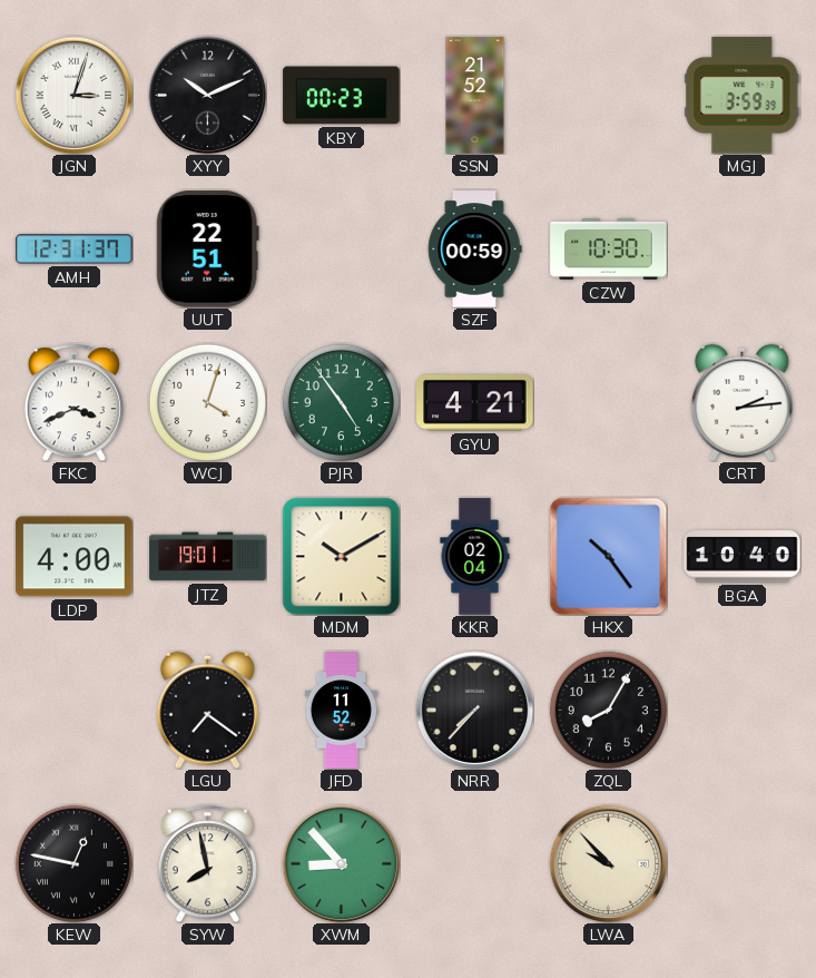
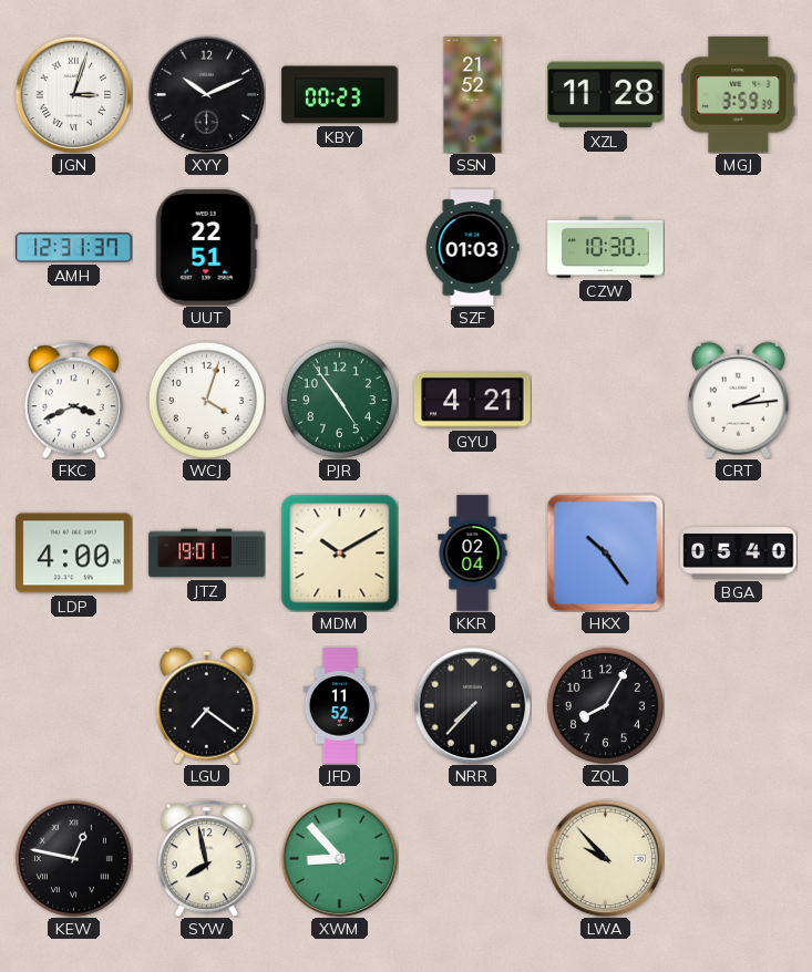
XZL: none -> 11:28 (606, 95)
SZF: 00:59 -> 01:03 (472, 248)
BGA: 10:40 -> 05:40 (739, 554)
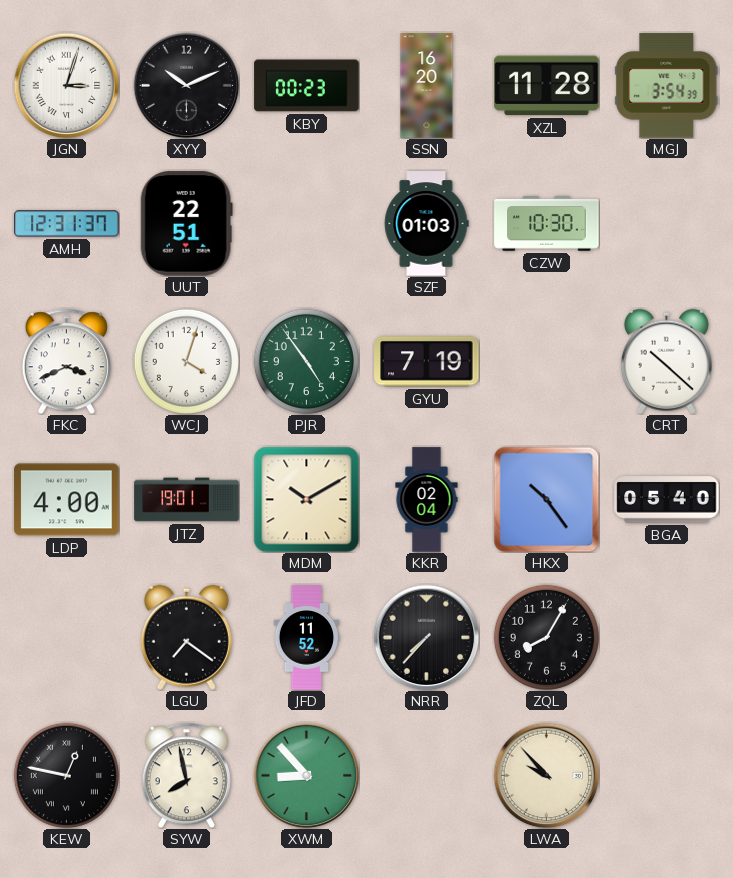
SSN: 21:52 -> 16:20 (427, 86)
MGJ: 3:59 -> 3:54 (667, 86)
GYU: 4:21 -> 7:19 (427, 362)
CRT: 2:14 -> 10:22 (666, 361)
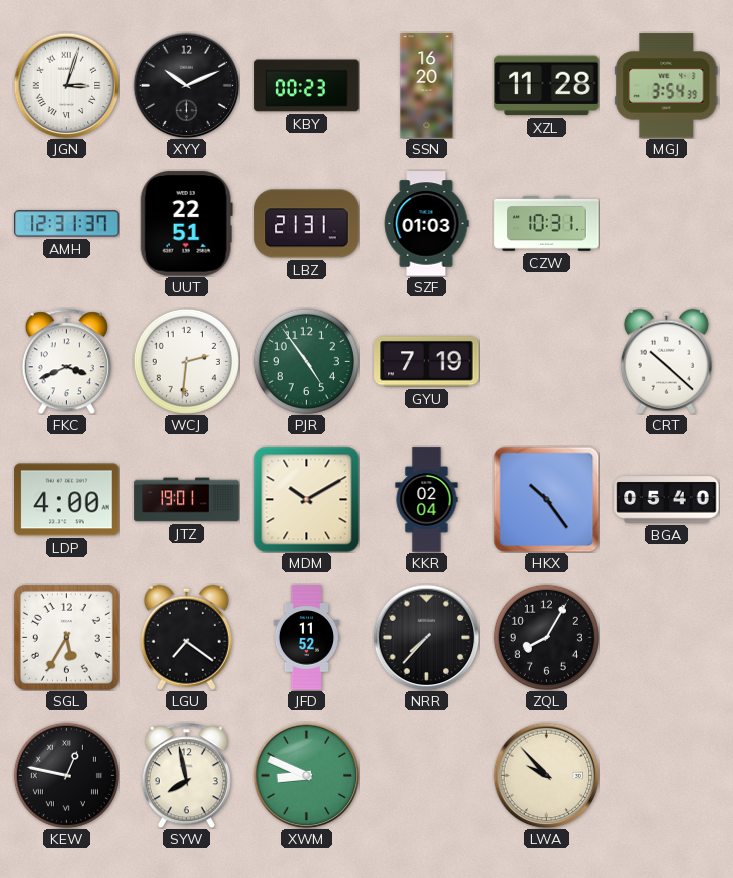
LBZ: none -> 21:31 (307, 224)
CZW: 10:30 -> 10:31 (547, 224)
WCJ: 4:03 -> 2:31 (186, 361)
SGL: none -> 5:35 (66, 637)
XWM: 8:53 -> 8:49 (306, 775)
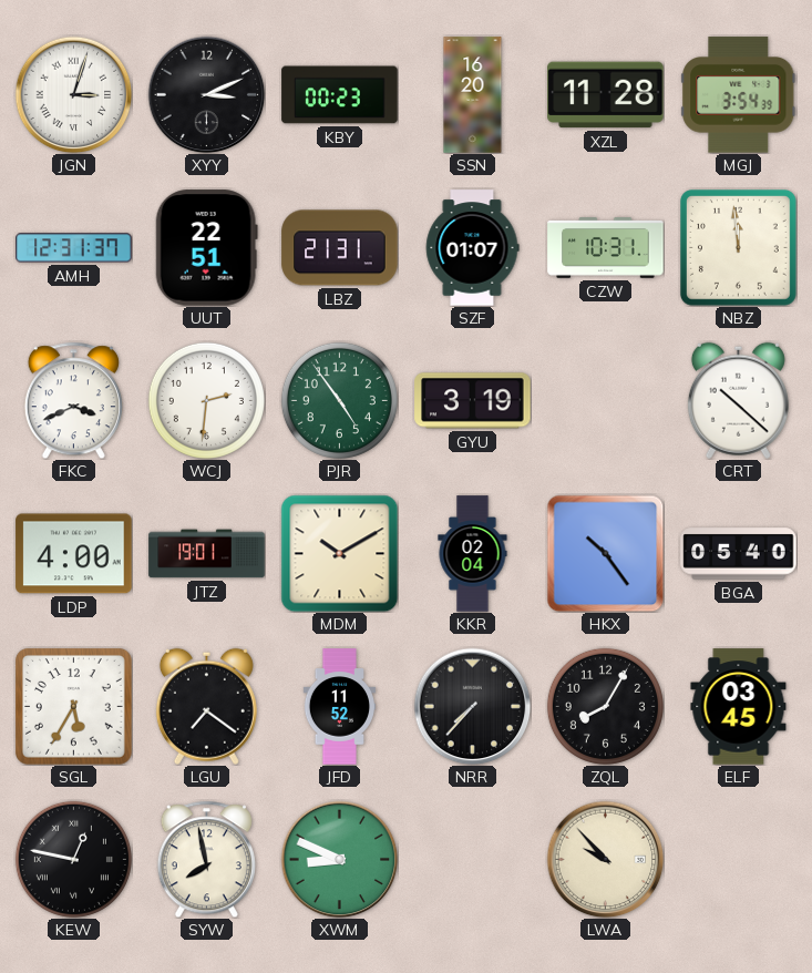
XYY: 10:11 -> 3:11 (206, 94)
SZF: 01:03 -> 01:07 (472, 248)
NBZ: none -> 11:59 (738, 247)
GYU: 7:19 -> 3:19 (473, 401)
ELF: none -> 03:45 (739, 707)
